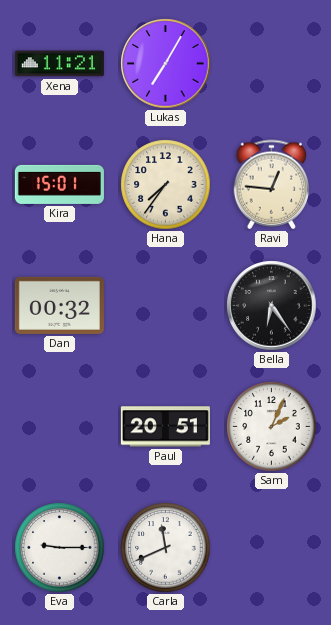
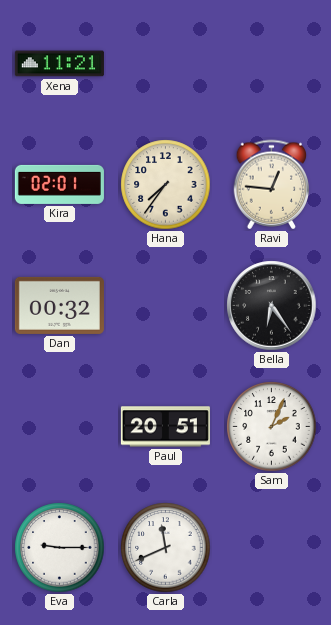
Lukas: 7:05 -> none (166, 64)
Kira: 15:01 -> 02:01 (59, 184)
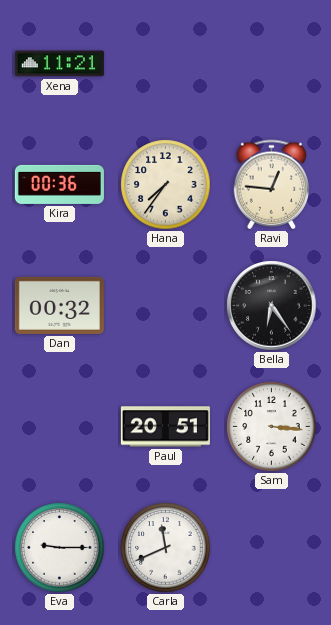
Kira: 02:01 -> 00:36 (59, 184)
Sam: 2:04 -> 3:16 (272, 427)
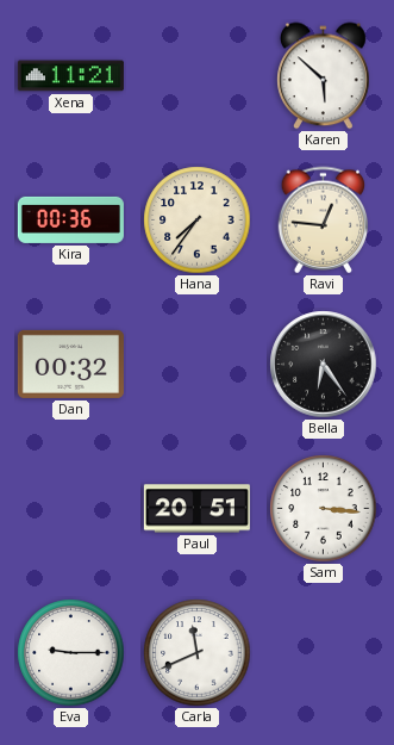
Karen: none -> 5:52 (324, 76)
